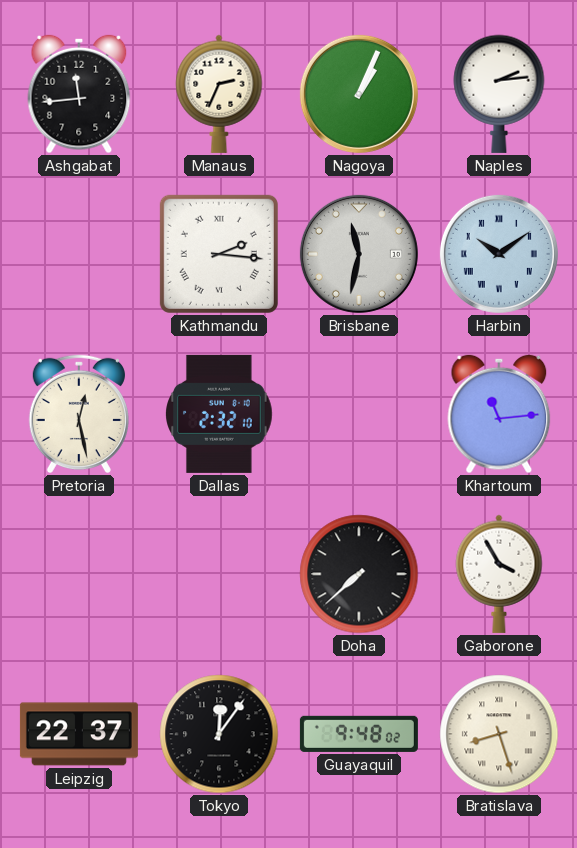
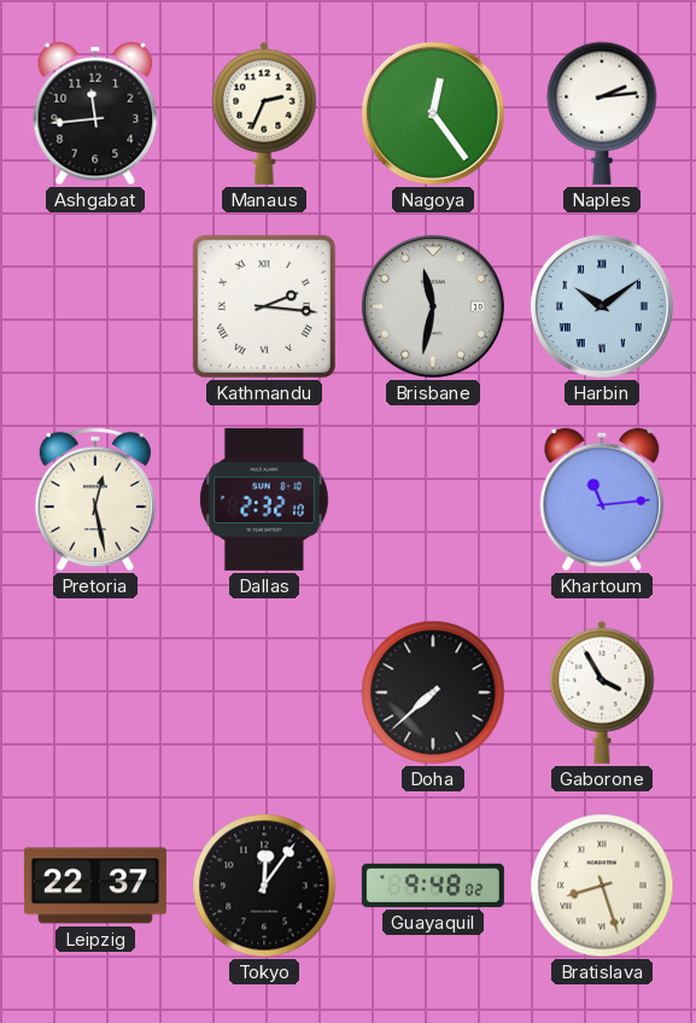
Nagoya: 1:04 -> 12:24 (433, 113)
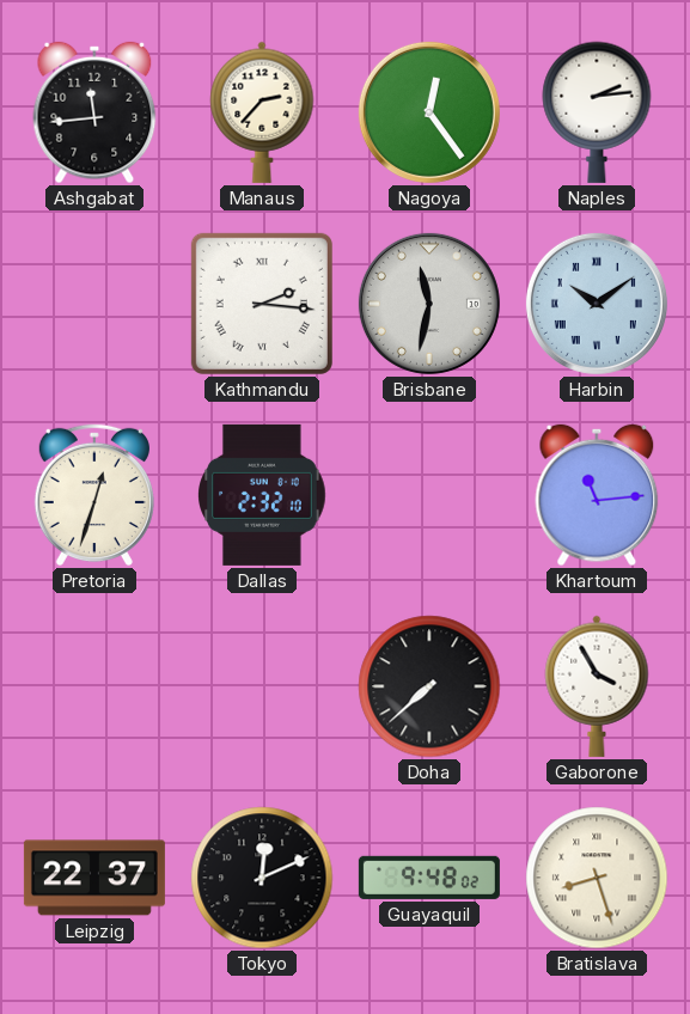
Manaus: 2:34 -> 2:37 (262, 112)
Pretoria: 12:28 -> 12:33 (94, 495)
Tokyo: 12:06 -> 12:11 (262, 878)
